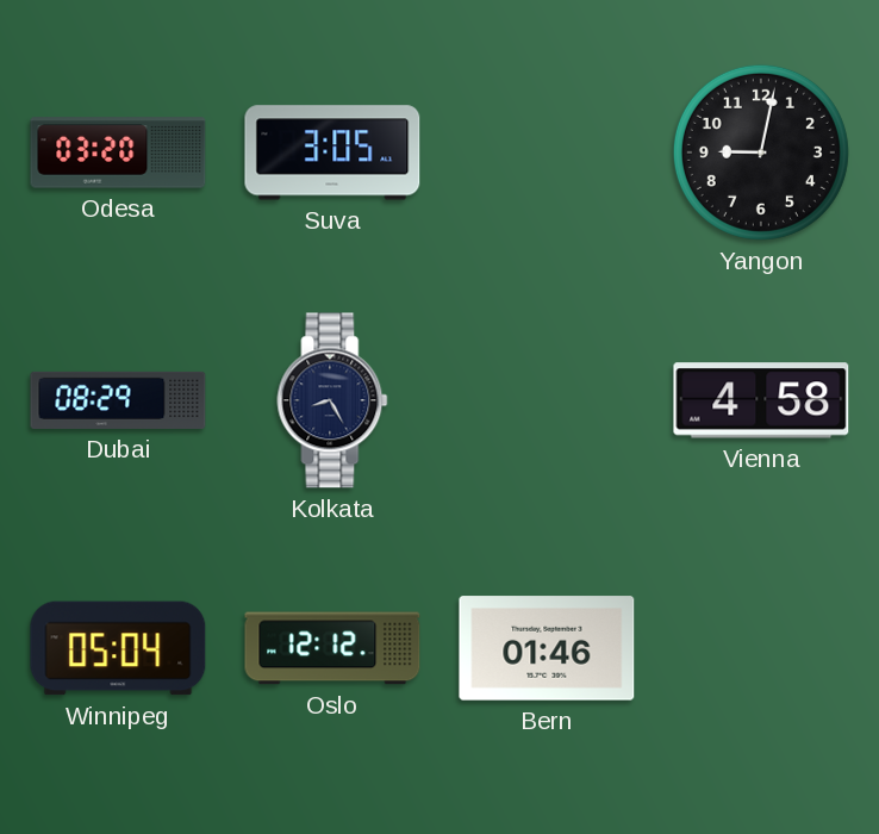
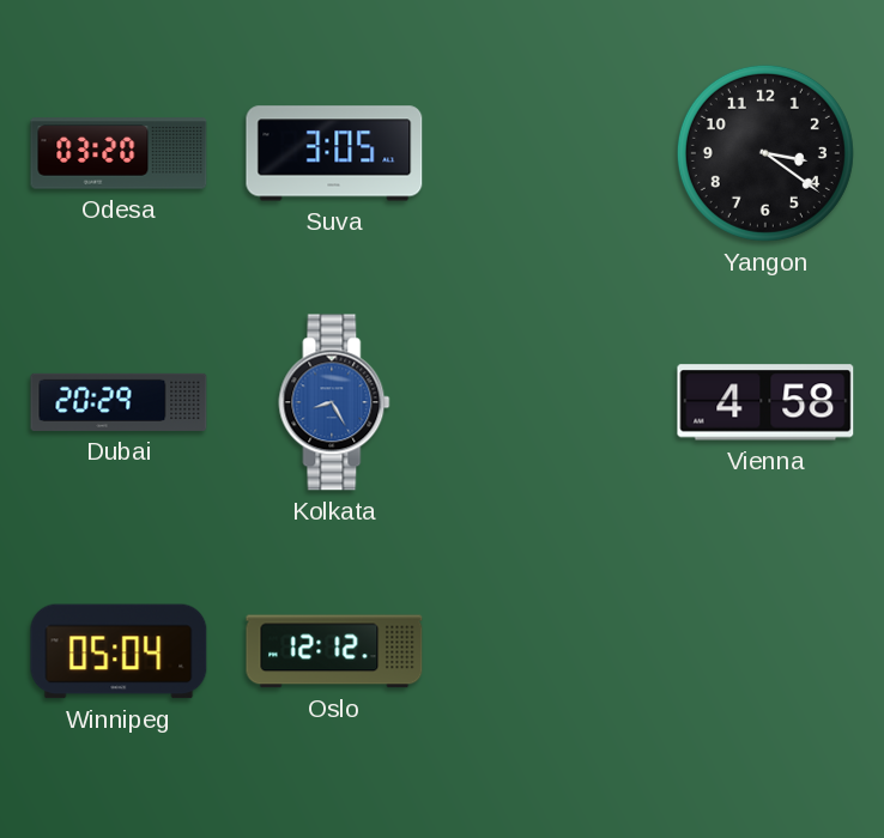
Yangon: 9:02 -> 3:21 (765, 153)
Dubai: 08:29 -> 20:29 (119, 402)
Kolkata dial: navy -> blue (334, 402)
Bern: 01:46 -> none (547, 648)
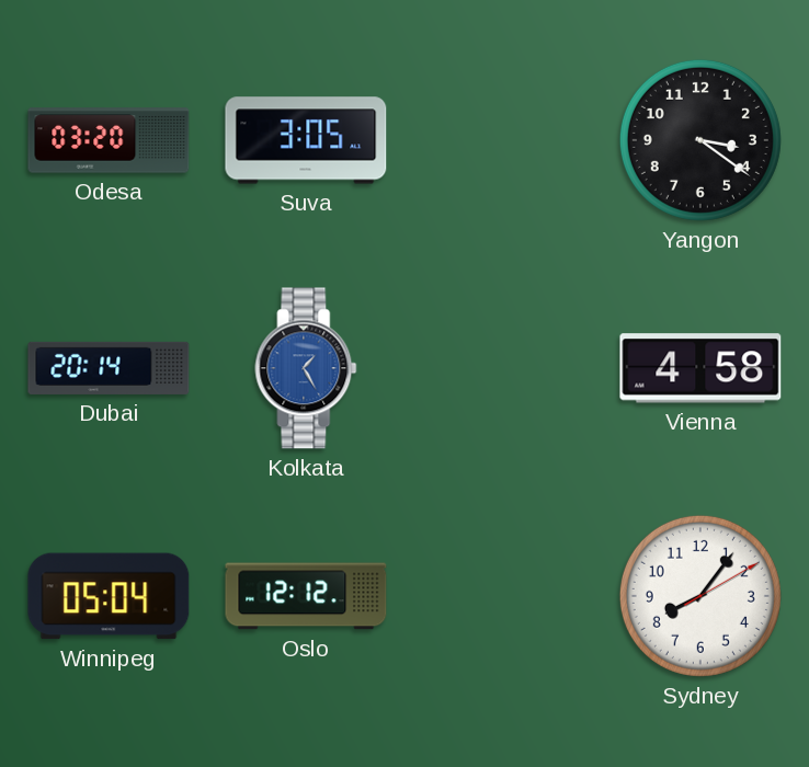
Dubai: 20:29 -> 20:14 (109, 368)
Kolkata: 8:25 -> 1:25 (306, 368)
Sydney: none -> 8:06 (700, 596)
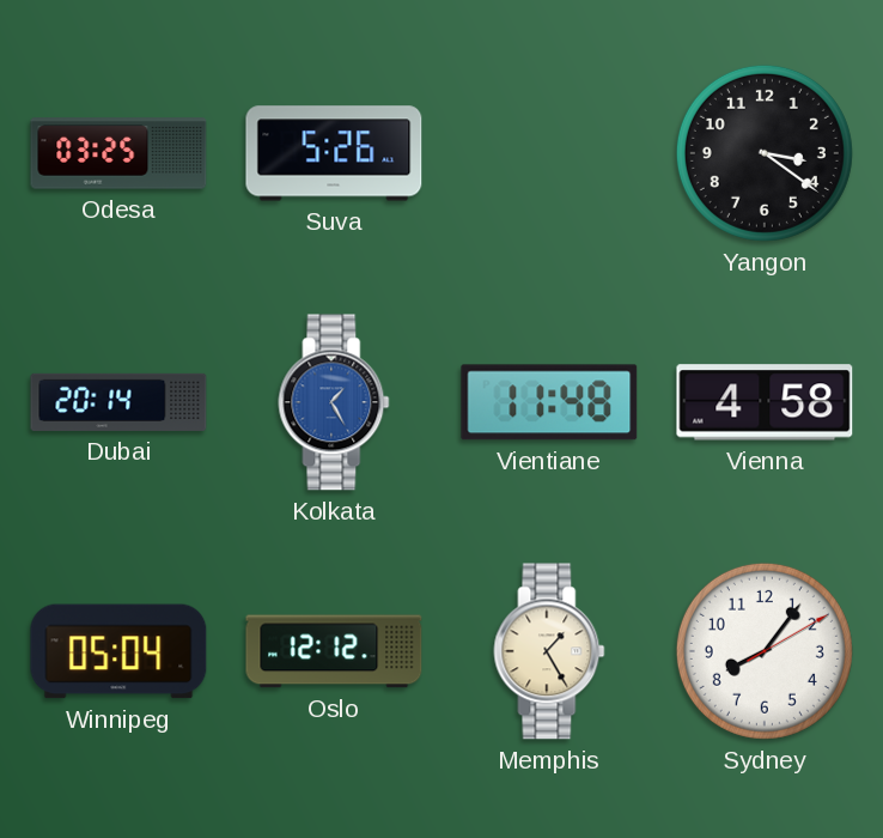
Odesa: 03:20 -> 03:25 (118, 153)
Suva: 3:05 -> 5:26 (334, 153)
Vientiane: none -> 11:48 (549, 402)
Memphis: none -> 1:25 (549, 651)
